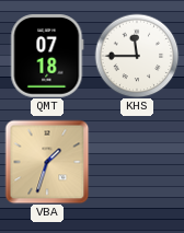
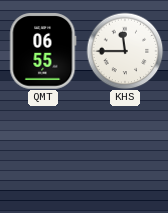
QMT: 07:18 -> 06:55 (43, 51)
VBA: 1:33 -> none (47, 162)
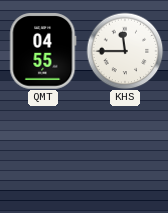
QMT: 06:55 -> 04:55 (43, 51)
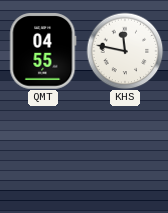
KHS: 11:45 -> 11:47 (125, 51)
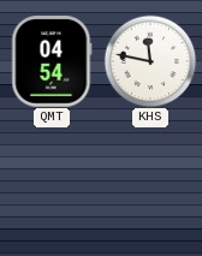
QMT: 04:55 -> 04:54 (52, 61)
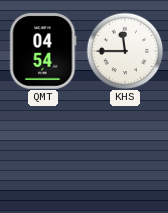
KHS: 11:47 -> 11:45 (125, 51)
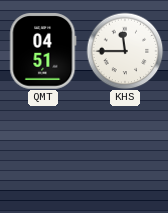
QMT: 04:54 -> 04:51 (43, 51)
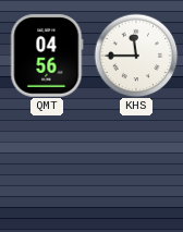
QMT: 04:51 -> 04:56 (47, 56)
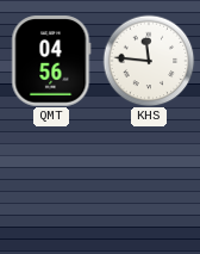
KHS: 11:45 -> 11:46 (149, 61)
